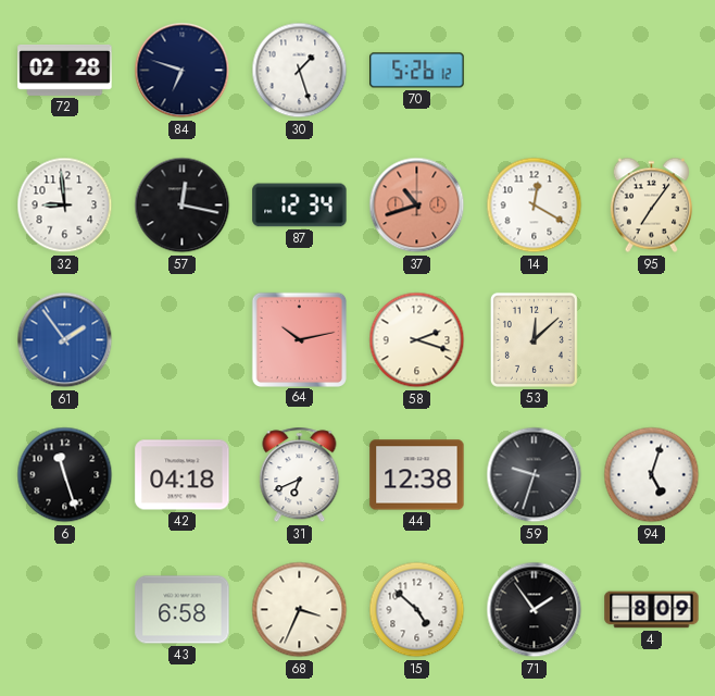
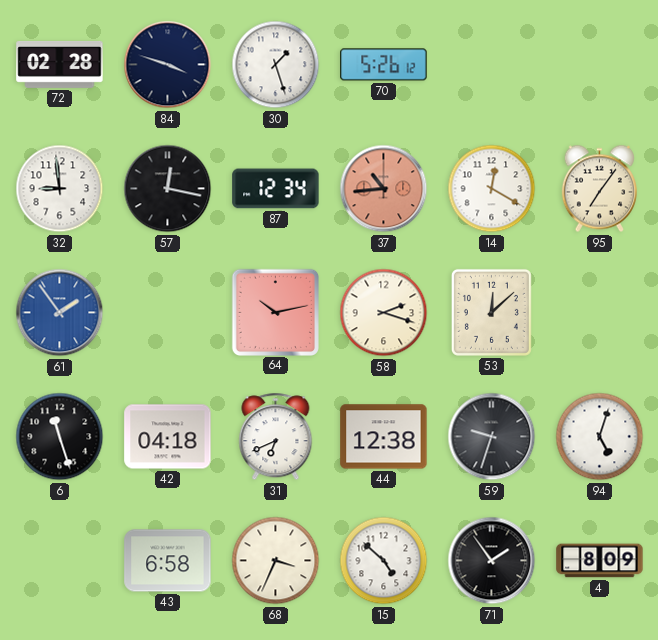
84: 6:48 -> 3:48 (168, 65)
37: 10:42 -> 10:44 (384, 189)
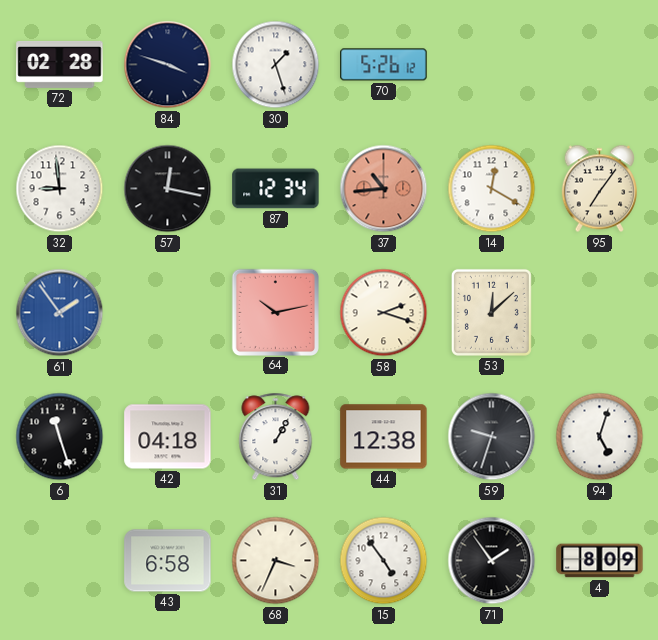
31: 6:41 -> 1:05 (276, 437)
15: 4:52 -> 4:54 (384, 561)
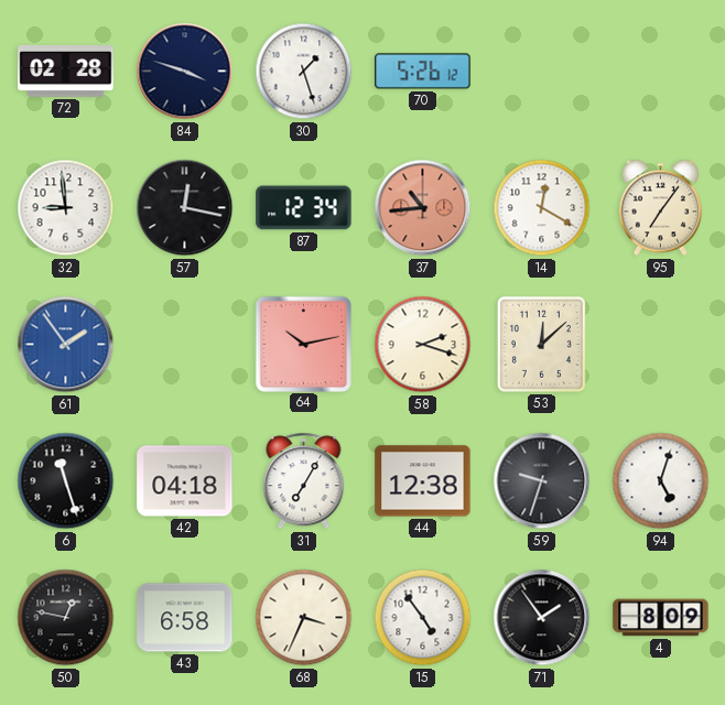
31: 1:05 -> 7:05 (304, 481)
50: none -> 12:47 (66, 618)
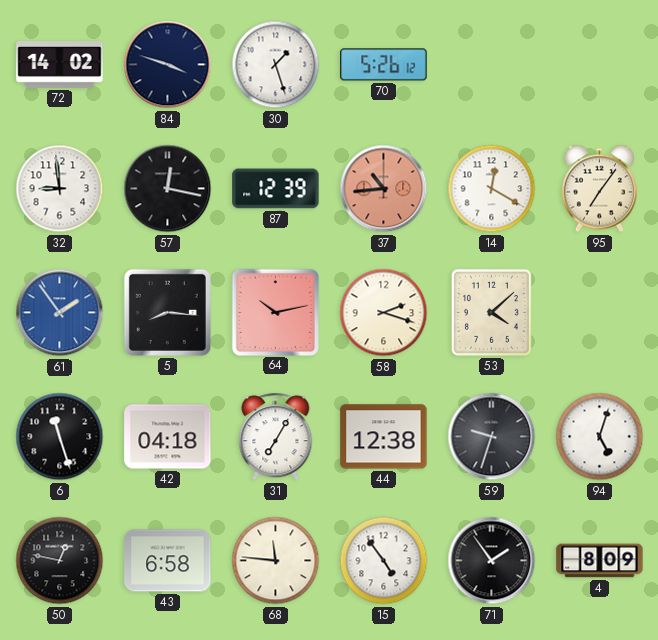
72: 02:28 -> 14:02 (60, 64)
87: 12:34 -> 12:39 (276, 189)
5: none -> 8:16 (167, 312)
53: 12:08 -> 4:08 (491, 312)
68: 3:34 -> 11:46 (276, 561)
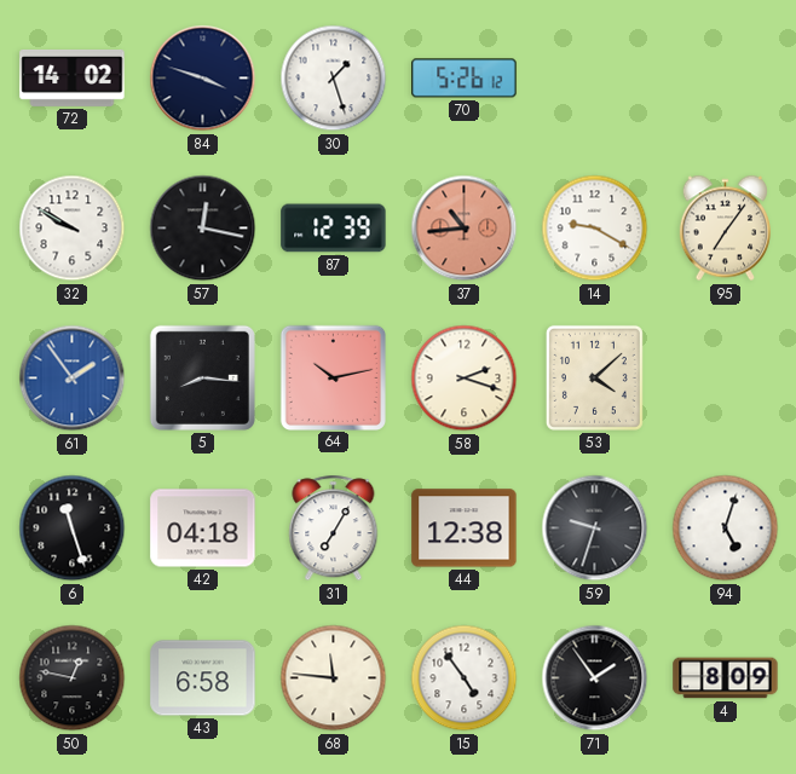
32: 8:59 -> 9:50 (73, 229)
14: 12:20 -> 9:20 (595, 229)
